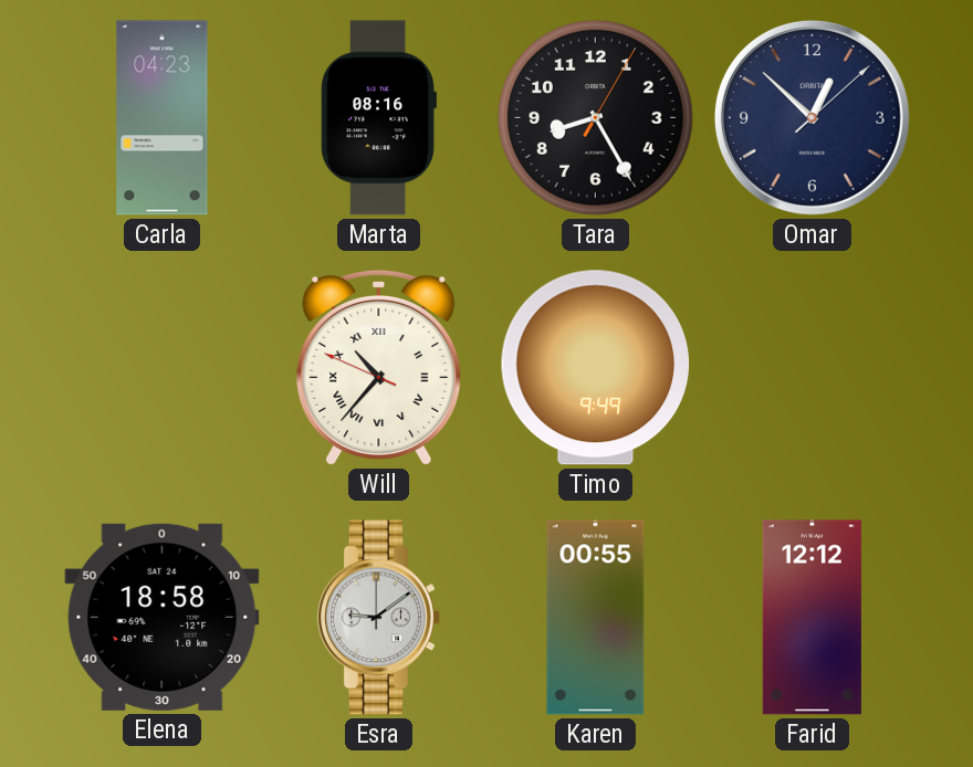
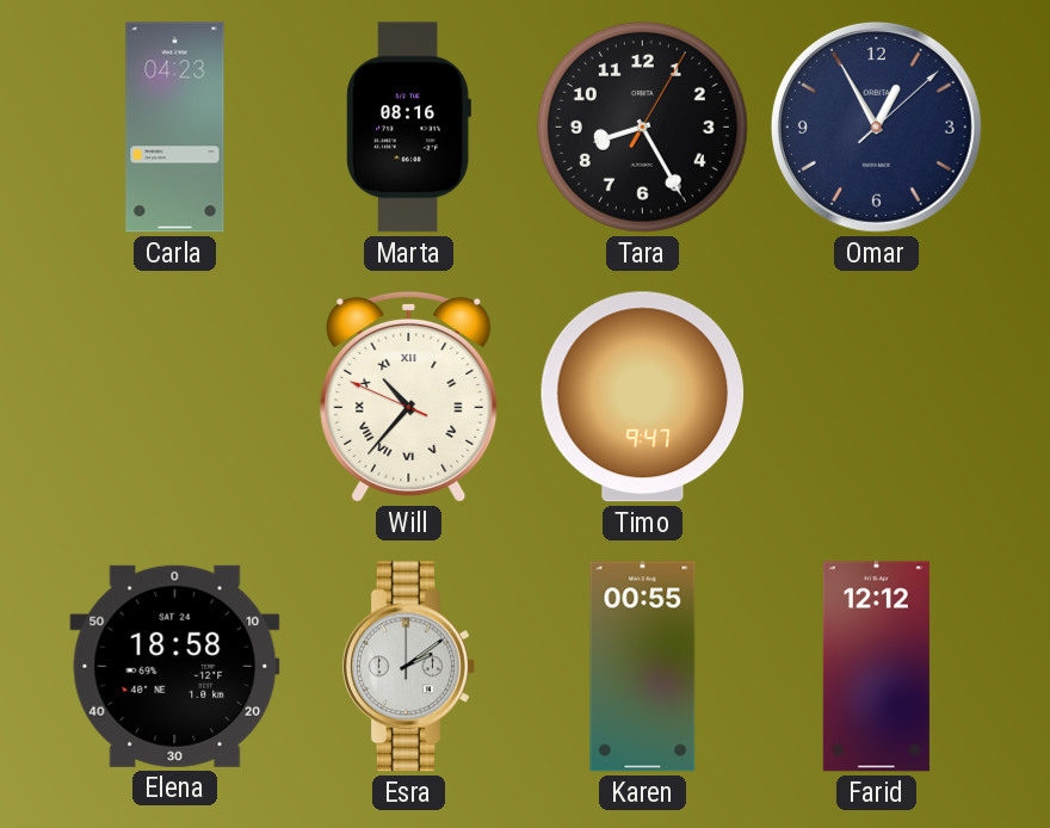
Omar: 12:52 -> 12:55 (876, 126)
Timo: 9:49 -> 9:47 (643, 397)
Esra: 9:09 -> 2:09 (408, 667)
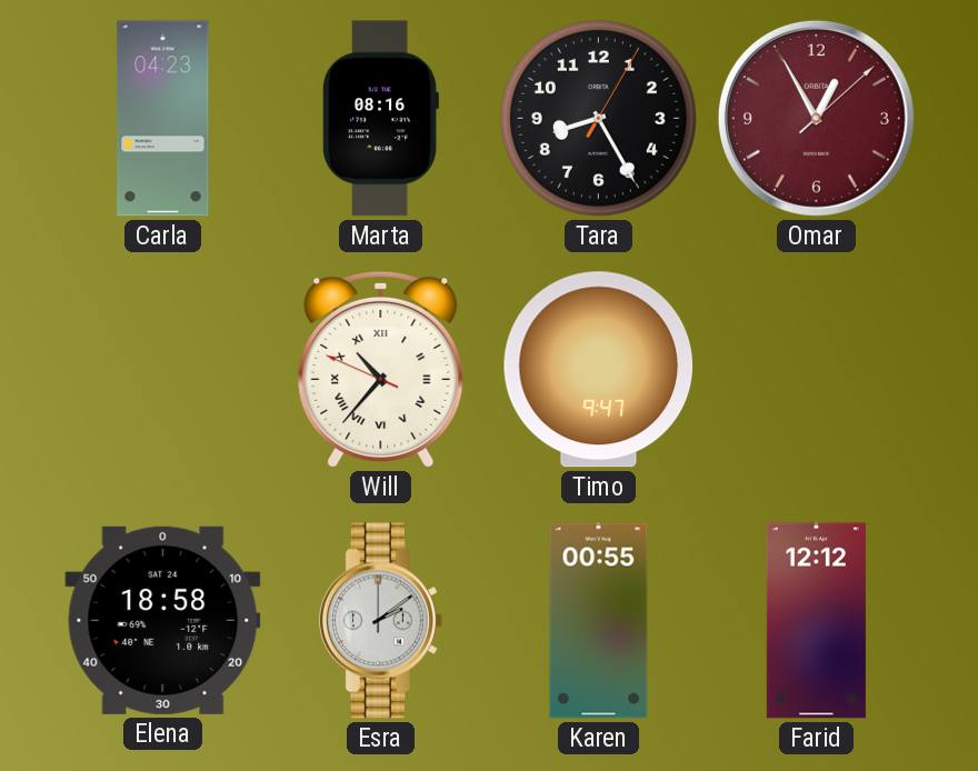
Omar dial: navy -> burgundy (816, 118)
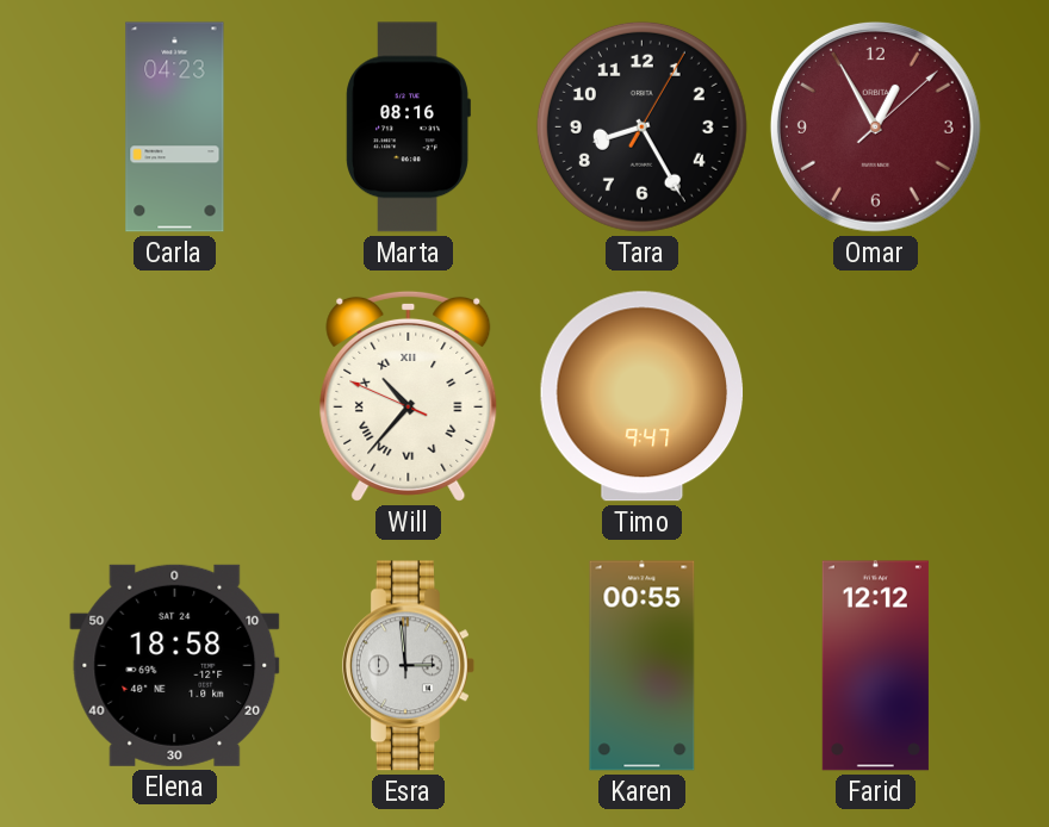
Esra: 2:09 -> 2:59 (408, 666)
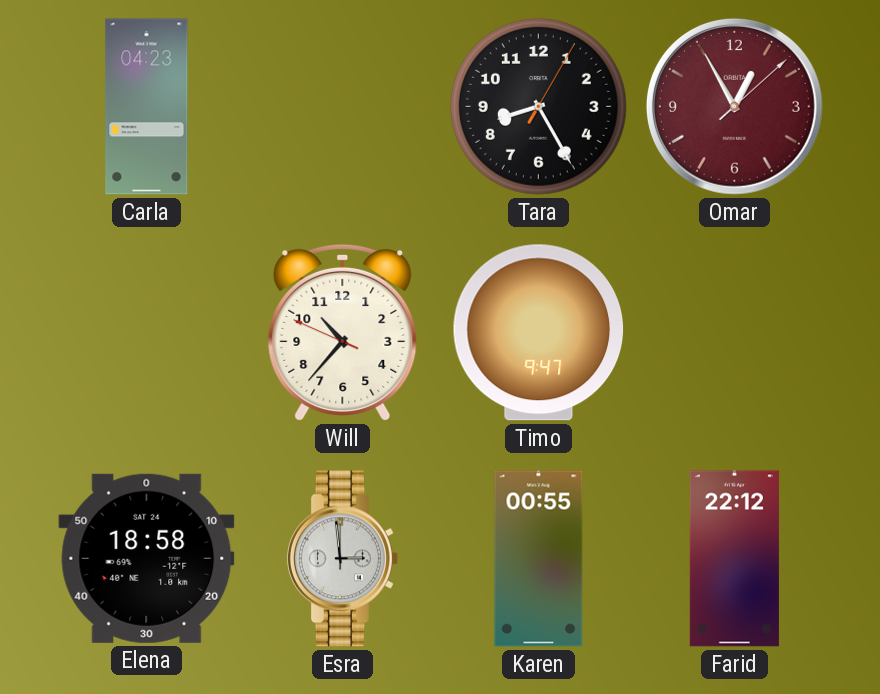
Marta: 08:16 -> none (408, 128)
Will numerals: Roman -> Arabic (343, 332)
Farid: 12:12 -> 22:12 (734, 559)
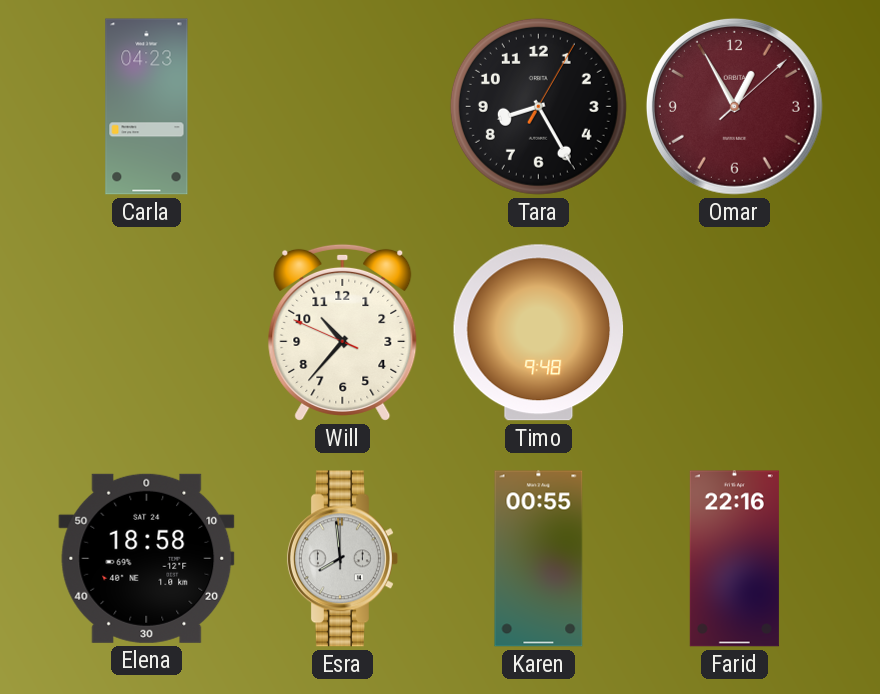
Timo: 9:47 -> 9:48 (539, 333)
Esra: 2:59 -> 7:59 (342, 559)
Farid: 22:12 -> 22:16 (734, 559)
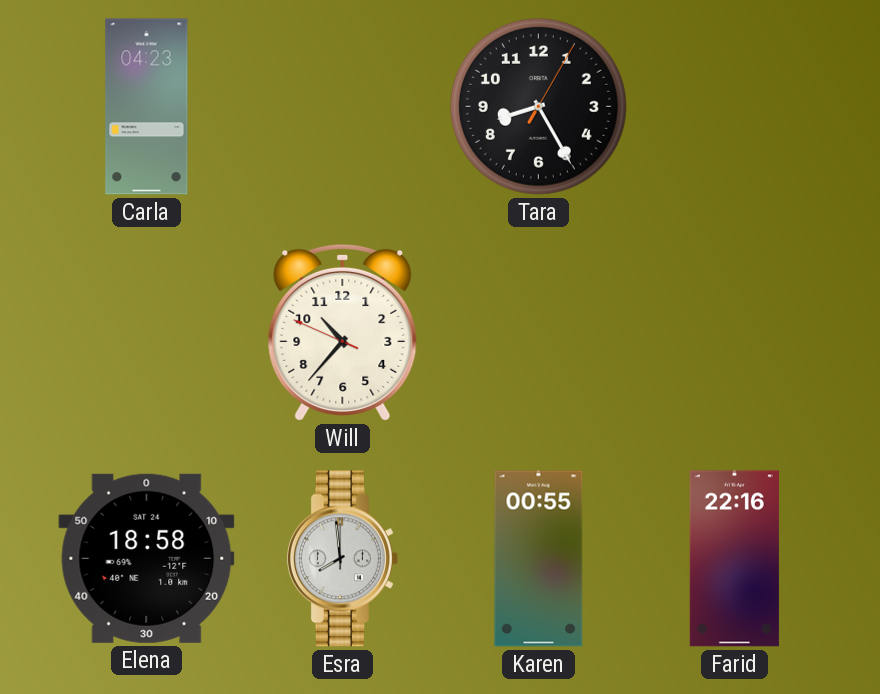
Omar: 12:55 -> none (734, 106)
Timo: 9:48 -> none (539, 333)
